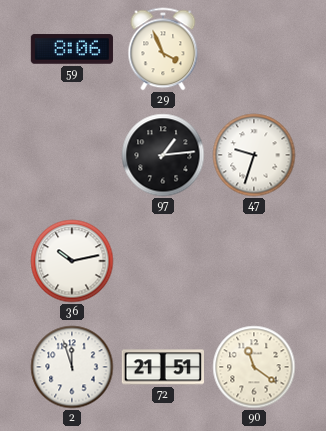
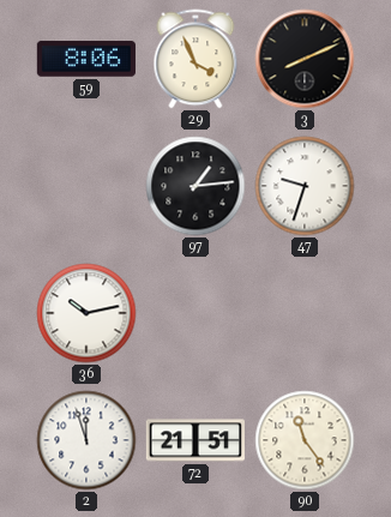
3: none -> 8:11 (305, 59)
90: 11:21 -> 11:24 (305, 440)
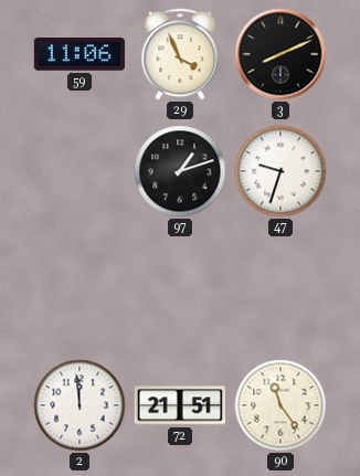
59: 8:06 -> 11:06 (80, 54)
97: 1:14 -> 1:12 (180, 171)
36: 10:13 -> none (86, 313)
2: 11:57 -> 11:59 (80, 405)
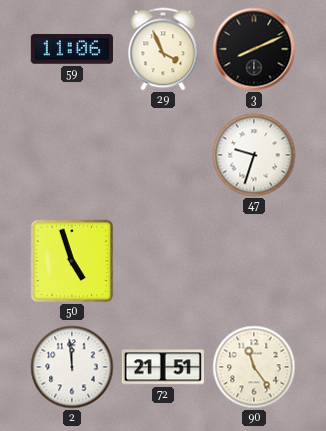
97: 1:12 -> none (180, 171)
50: none -> 4:57 (72, 261)
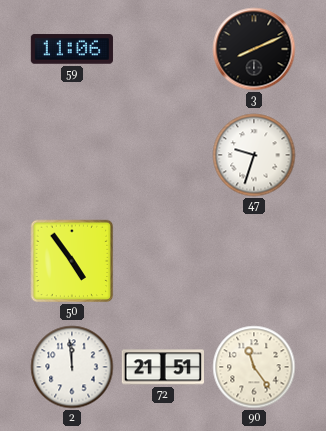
29: 3:56 -> none (163, 49)
50: 4:57 -> 4:54 (72, 261)
